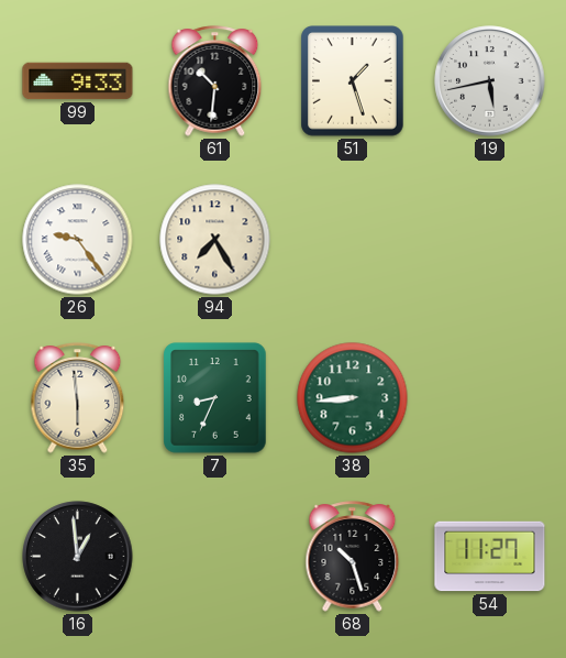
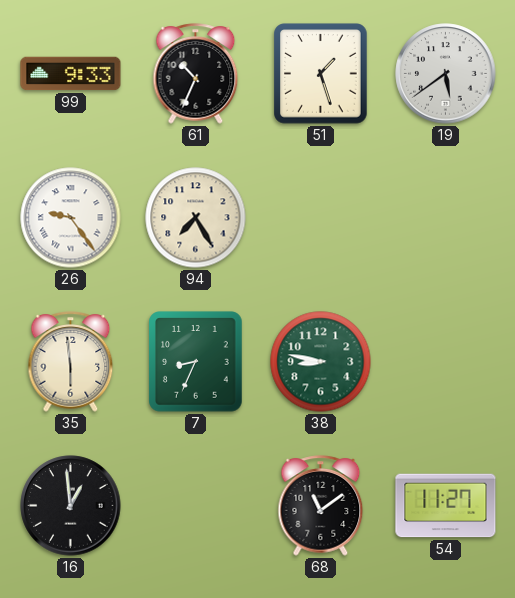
61: 10:31 -> 10:34 (196, 74)
19: 5:43 -> 5:39 (446, 74)
38: 8:44 -> 8:47 (321, 362)
68: 10:27 -> 11:09 (321, 506)
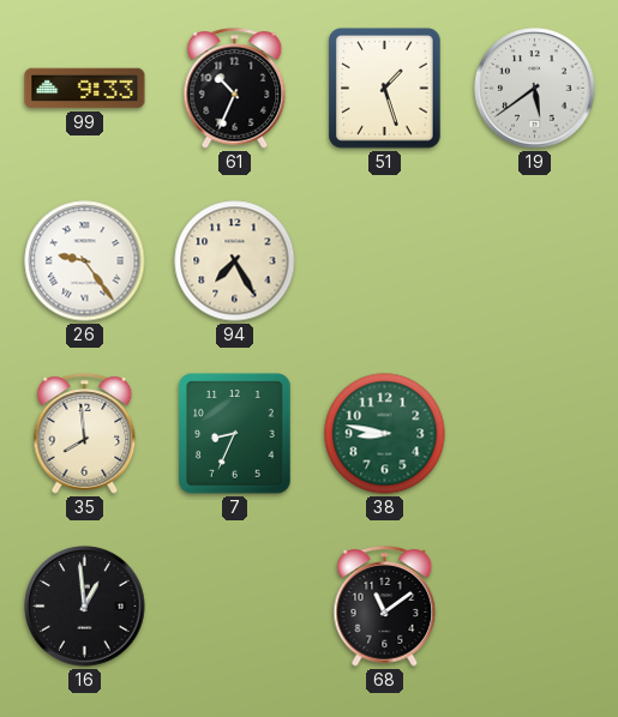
35: 5:59 -> 7:59 (85, 434)
54: 11:27 -> none (446, 506)
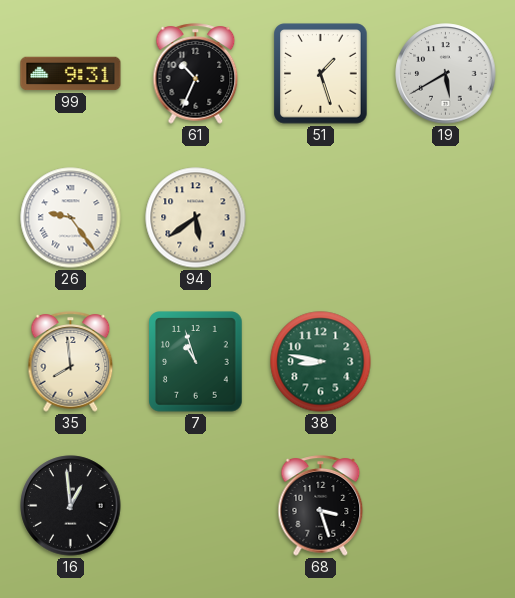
99: 9:33 -> 9:31 (71, 74)
19: 5:39 -> 5:40 (446, 74)
94: 7:25 -> 5:39 (196, 218)
7: 8:34 -> 10:57 (196, 362)
68: 11:09 -> 3:27 (321, 506)
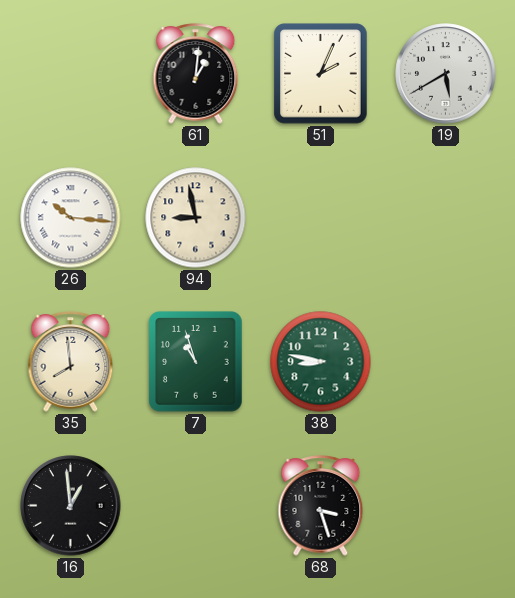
99: 9:31 -> none (71, 74)
61: 10:34 -> 1:01 (196, 74)
51: 1:27 -> 2:04 (321, 74)
26: 9:24 -> 10:16 (71, 218)
94: 5:39 -> 8:58 (196, 218)
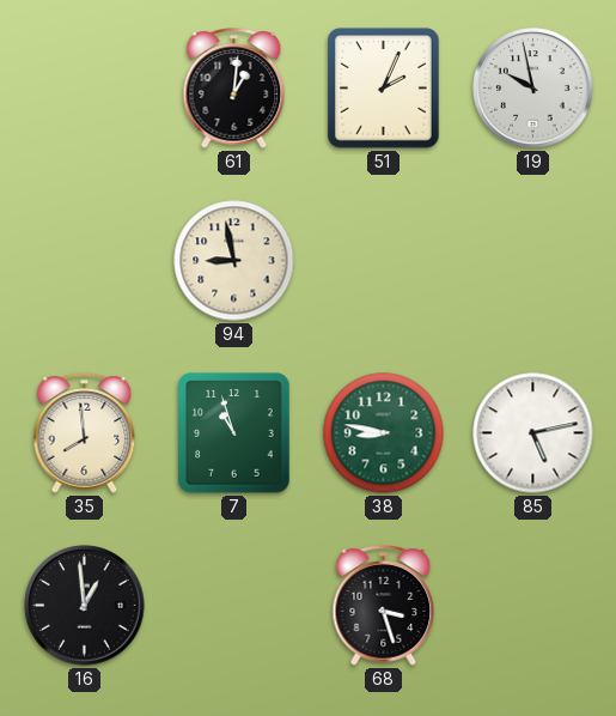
19: 5:40 -> 9:58 (533, 89)
26: 10:16 -> none (71, 218)
85: none -> 5:13 (533, 433)
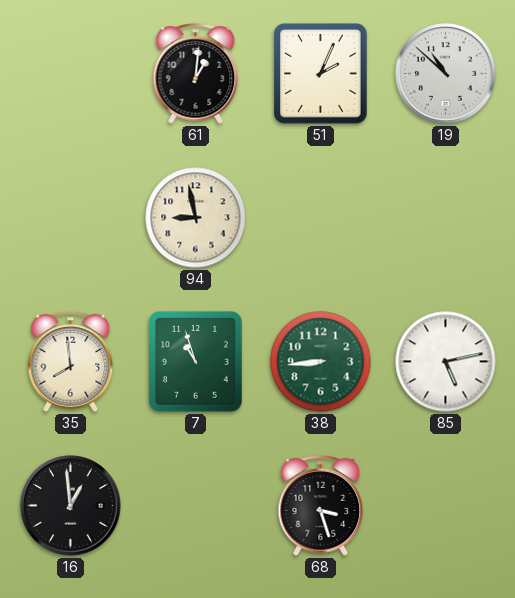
19: 9:58 -> 10:52 (446, 74)
38: 8:47 -> 8:44 (321, 362)
